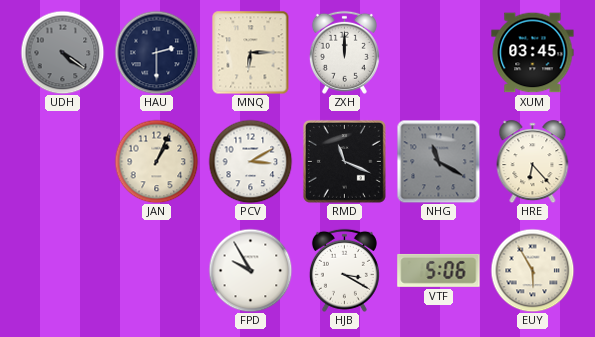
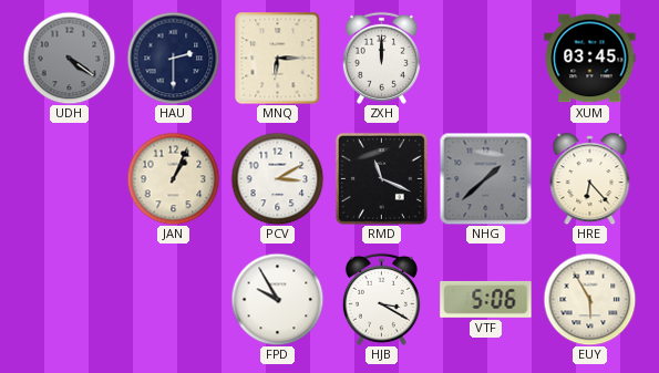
NHG: 11:20 -> 1:38 (485, 178)
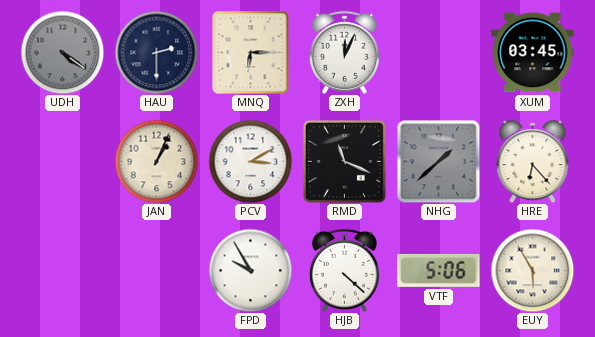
ZXH: 12:00 -> 12:04 (344, 52)
HJB: 3:20 -> 4:22 (344, 270)
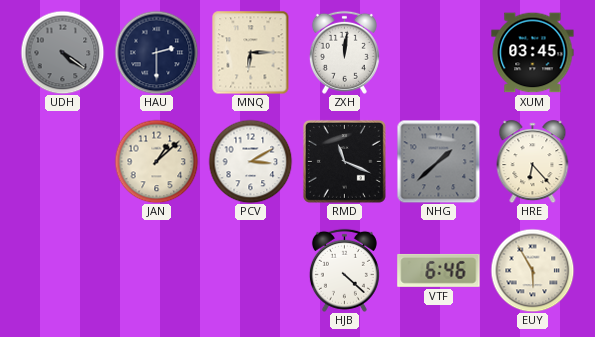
ZXH: 12:04 -> 12:01 (344, 52)
JAN: 1:04 -> 1:08 (156, 161)
FPD: 9:55 -> none (250, 270)
VTF: 5:06 -> 6:46 (439, 270)
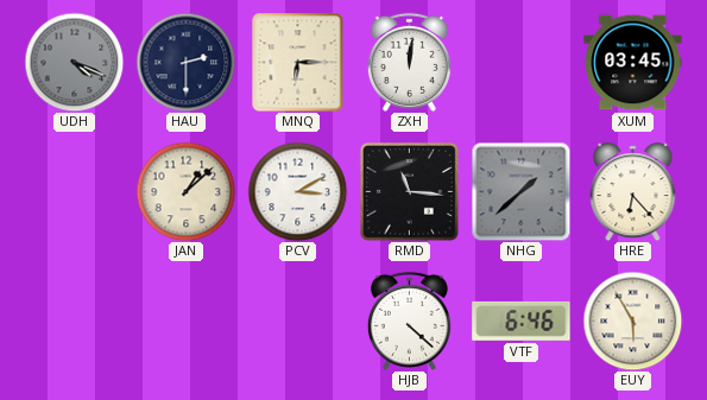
UDH: 4:21 -> 4:19 (74, 62)
RMD: 11:19 -> 11:16 (409, 191)
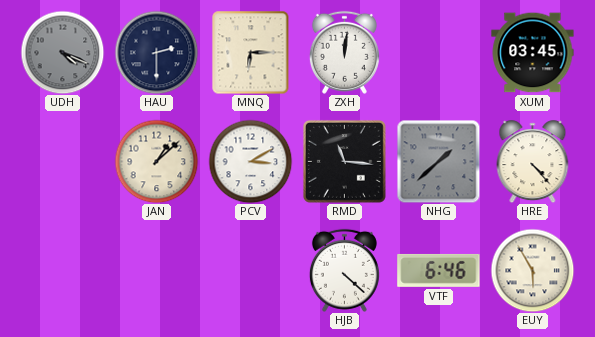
HRE: 6:23 -> 4:23 (533, 162)
